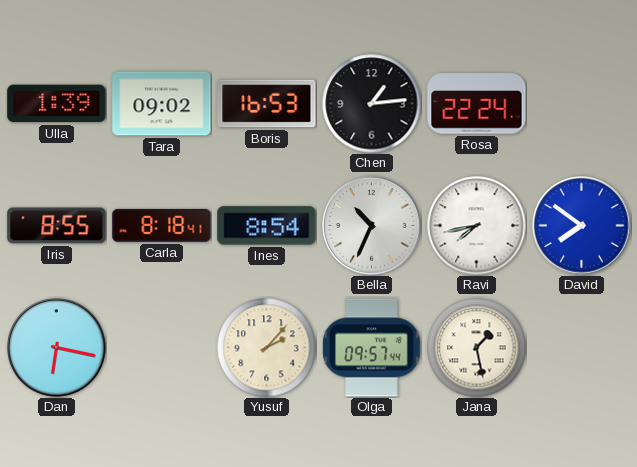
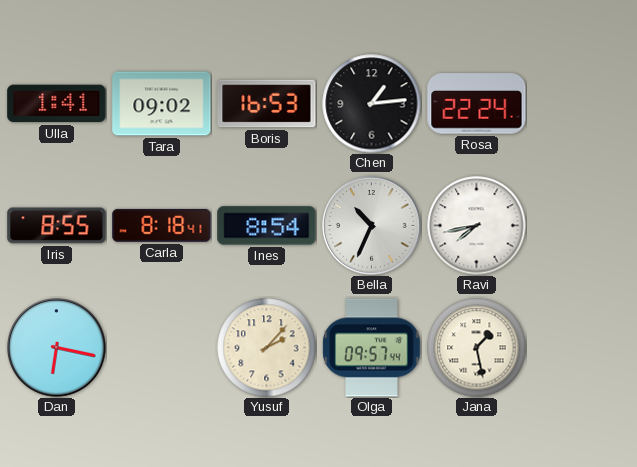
Ulla: 1:39 -> 1:41 (57, 104)
David: 7:51 -> none (582, 226)
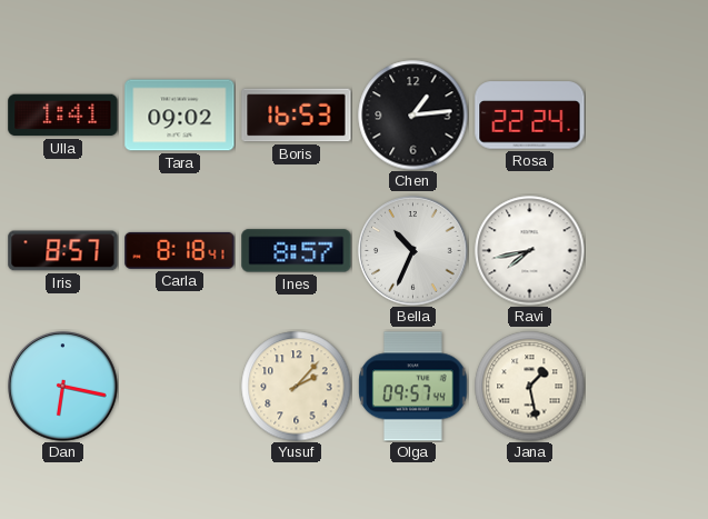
Iris: 8:55 -> 8:57 (63, 251)
Ines: 8:54 -> 8:57 (297, 251)
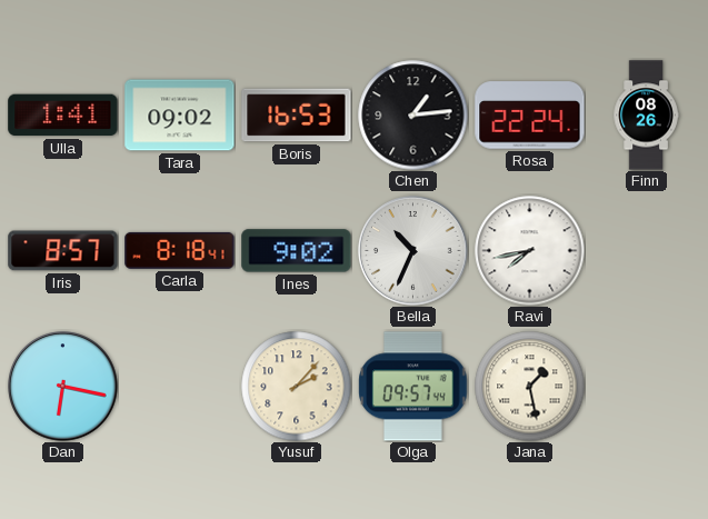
Finn: none -> 08:26 (646, 116)
Ines: 8:57 -> 9:02 (297, 251)
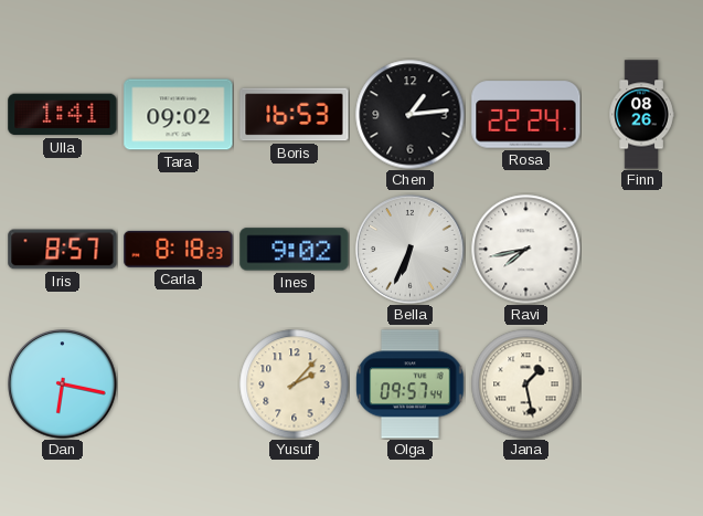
Carla: 8:18:41 -> 8:18:23 (179, 249)
Bella: 10:34 -> 6:34 (411, 250)
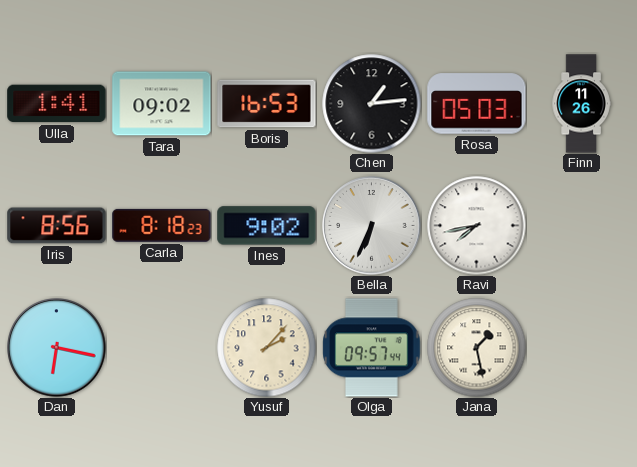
Rosa: 22:24 -> 05:03 (477, 104)
Finn: 08:26 -> 11:26 (581, 104)
Iris: 8:57 -> 8:56 (57, 226)
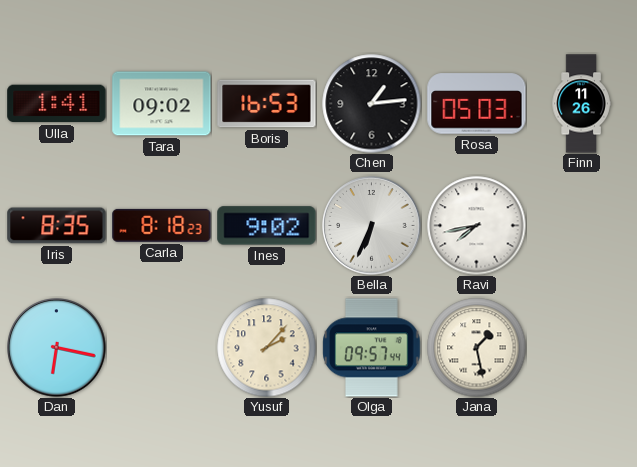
Iris: 8:56 -> 8:35 (57, 226)
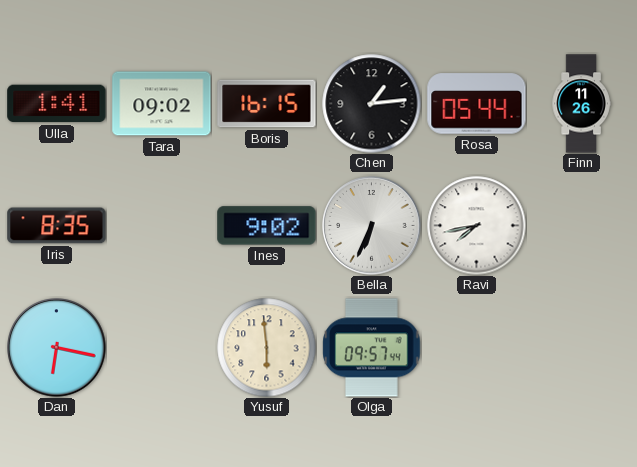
Boris: 16:53 -> 16:15 (267, 104)
Rosa: 05:03 -> 05:44 (477, 104)
Carla: 8:18 -> none (162, 225)
Yusuf: 2:07 -> 5:59 (267, 348)
Jana: 1:28 -> none (477, 348)
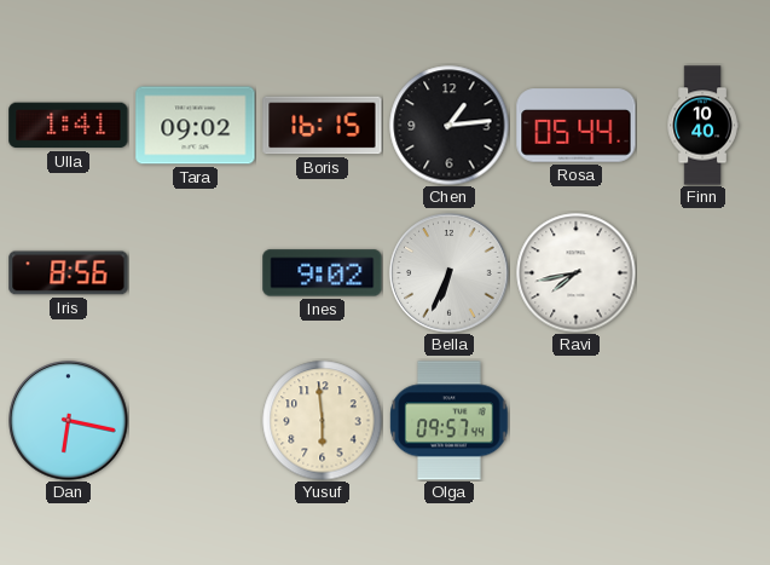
Finn: 11:26 -> 10:40 (702, 126)
Iris: 8:35 -> 8:56 (69, 273)
